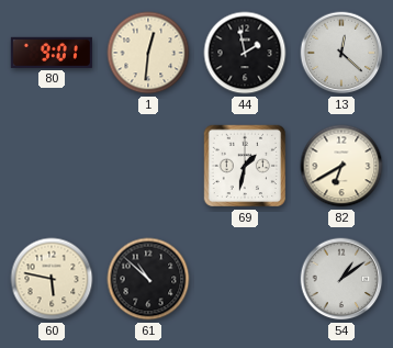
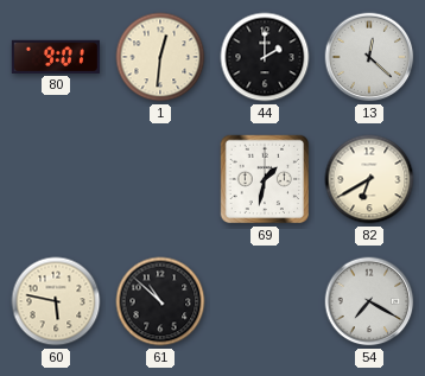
44: 1:58 -> 2:00 (265, 57)
54: 1:09 -> 7:20 (369, 301)
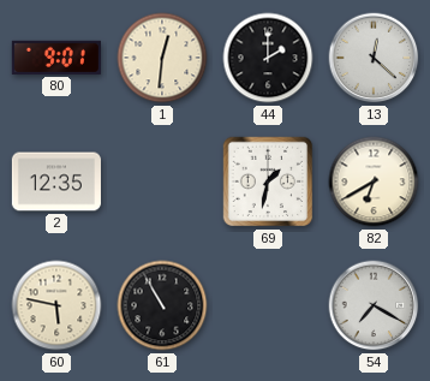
2: none -> 12:35 (56, 181)
61: 10:52 -> 10:55 (162, 305)
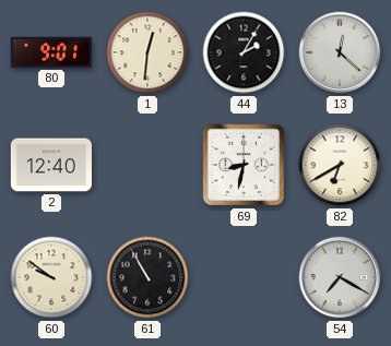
44: 2:00 -> 2:05 (244, 52)
2: 12:35 -> 12:40 (51, 165)
69: 1:32 -> 8:32 (244, 165)
60: 5:47 -> 9:51 (51, 277)
